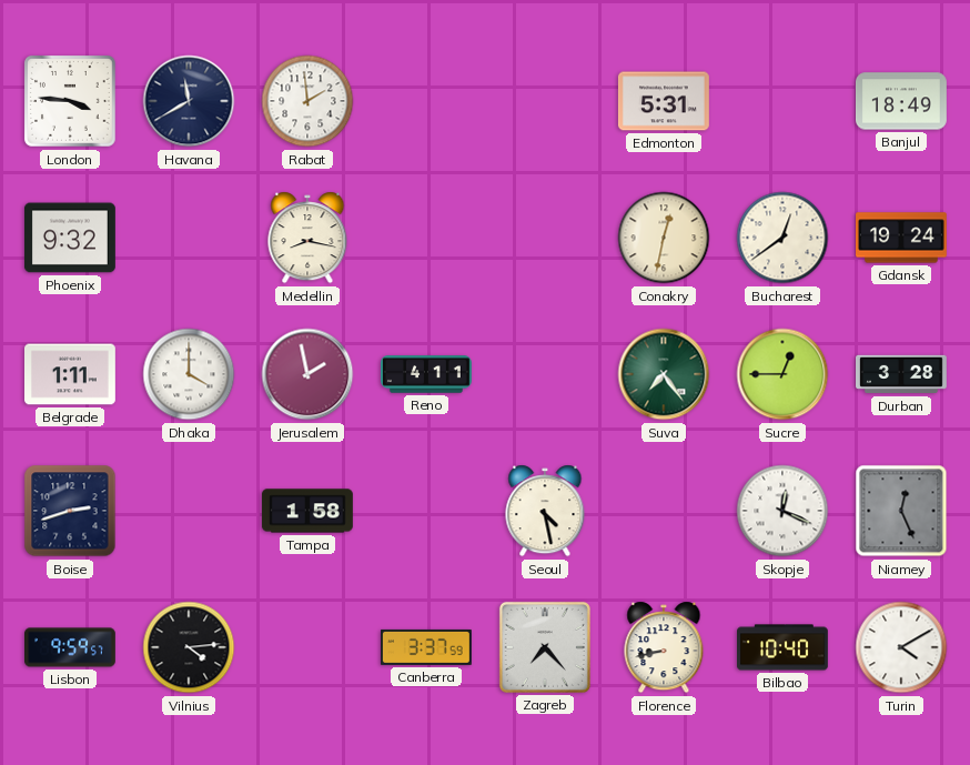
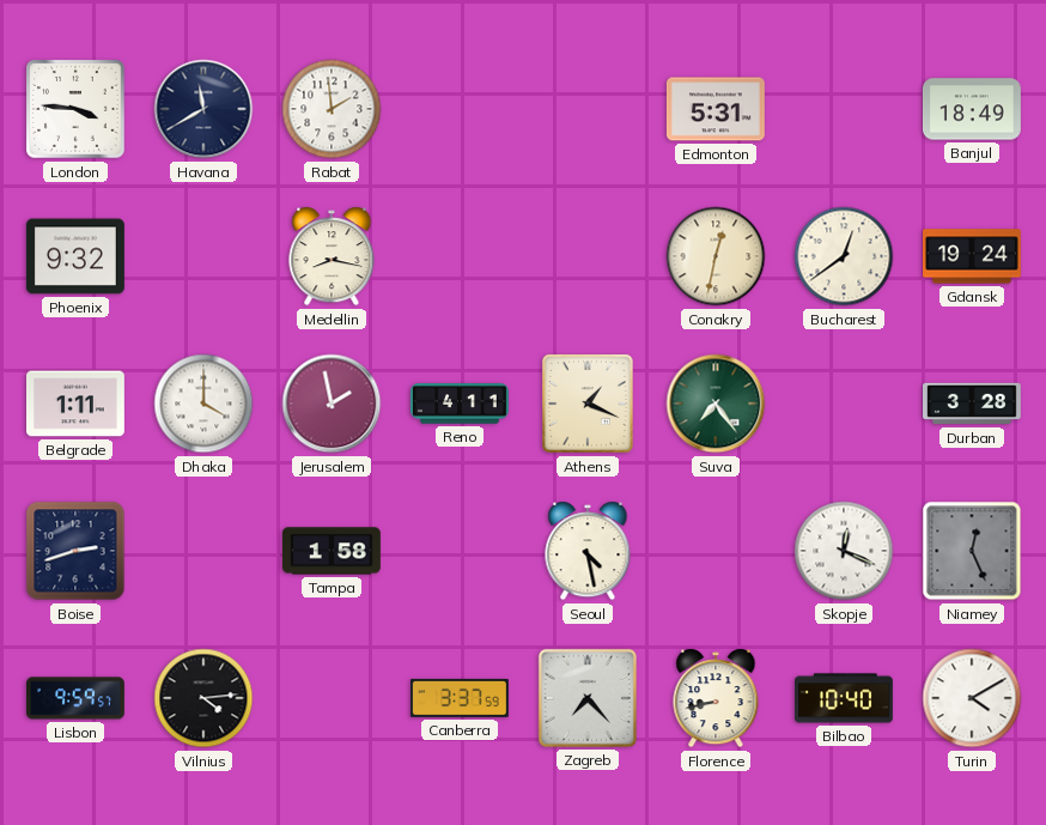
Athens: none -> 1:19 (589, 405)
Sucre: 12:45 -> none (782, 374)
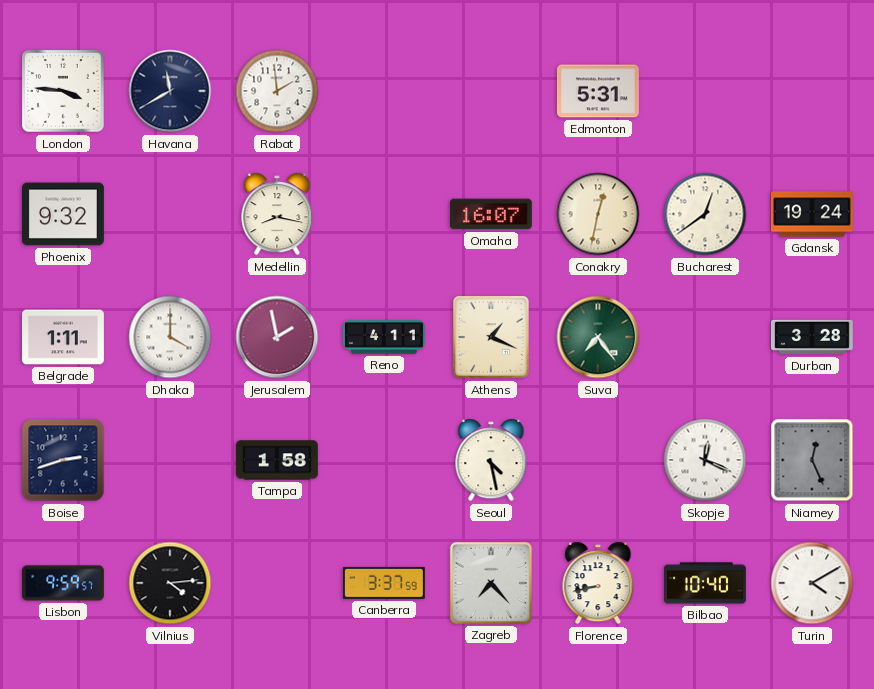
Banjul: 18:49 -> none (972, 109)
Omaha: none -> 16:07 (491, 214)
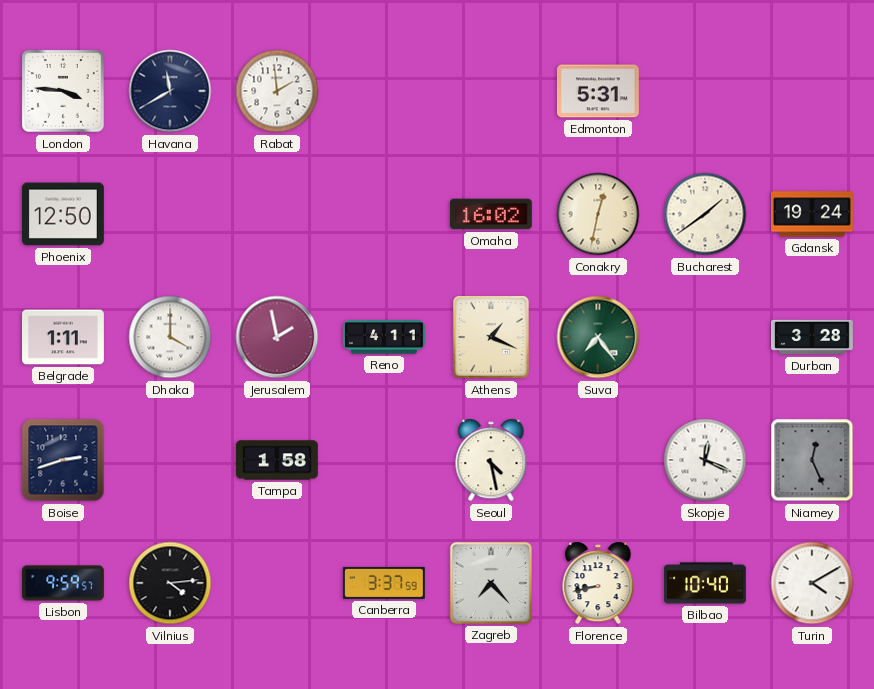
Phoenix: 9:32 -> 12:50 (63, 214)
Medellin: 8:17 -> none (277, 214)
Omaha: 16:07 -> 16:02 (491, 214)
Bucharest: 12:39 -> 1:39 (705, 214)
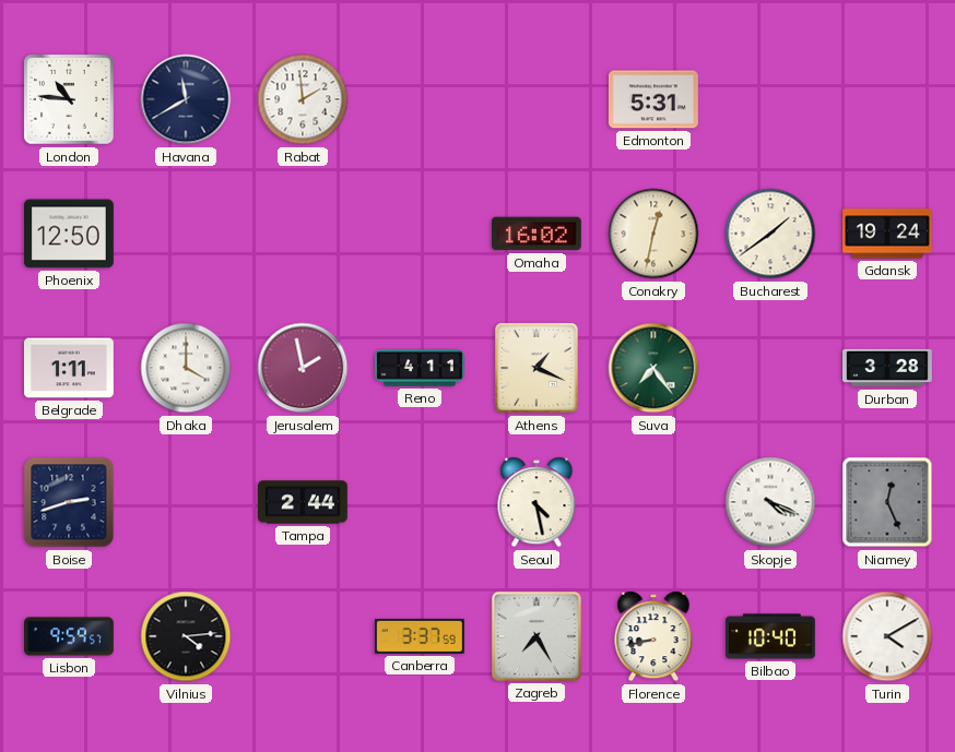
London: 3:46 -> 10:46 (70, 100)
Tampa: 1:58 -> 2:44 (303, 502)
Skopje: 12:19 -> 4:19 (770, 502)
Zagreb: 7:23 -> 7:25 (537, 636)
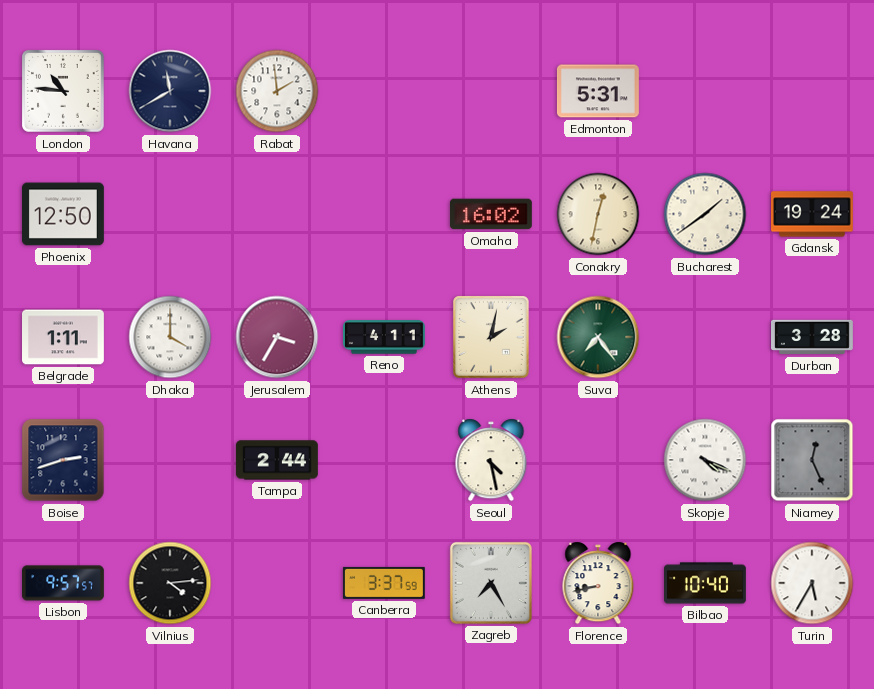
Jerusalem: 1:58 -> 3:35 (277, 337)
Athens: 1:19 -> 2:02 (492, 338)
Lisbon: 9:59 -> 9:57 (64, 583)
Turin: 4:10 -> 5:35 (812, 583)
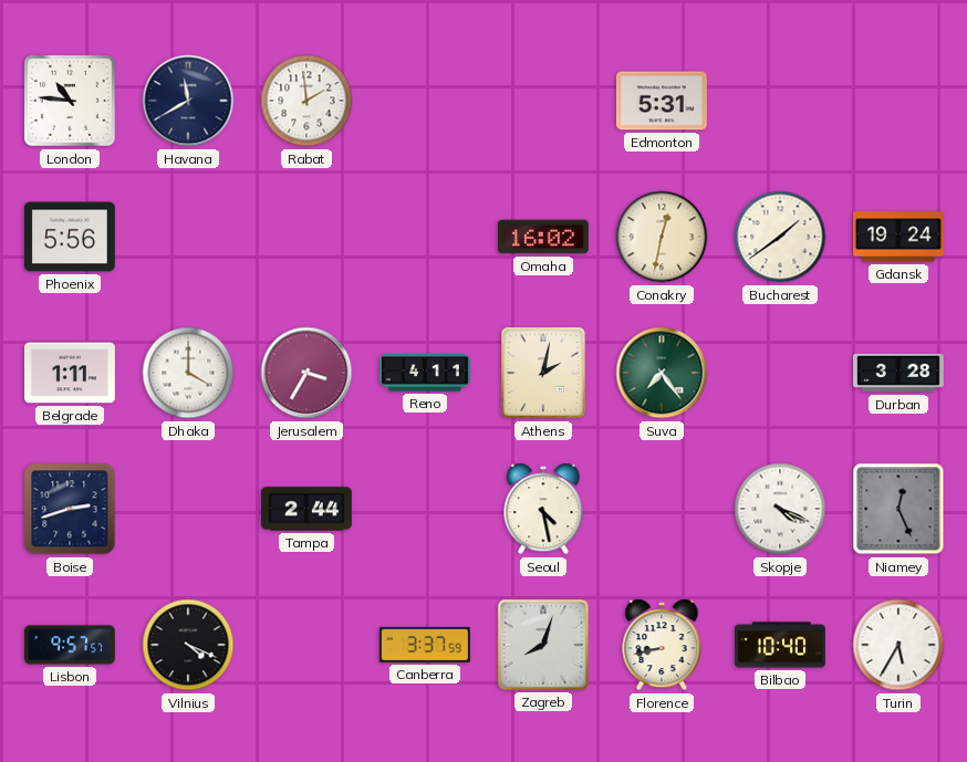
Phoenix: 12:50 -> 5:56 (70, 237)
Vilnius: 4:14 -> 4:19 (188, 645)
Zagreb: 7:25 -> 8:03 (543, 645)
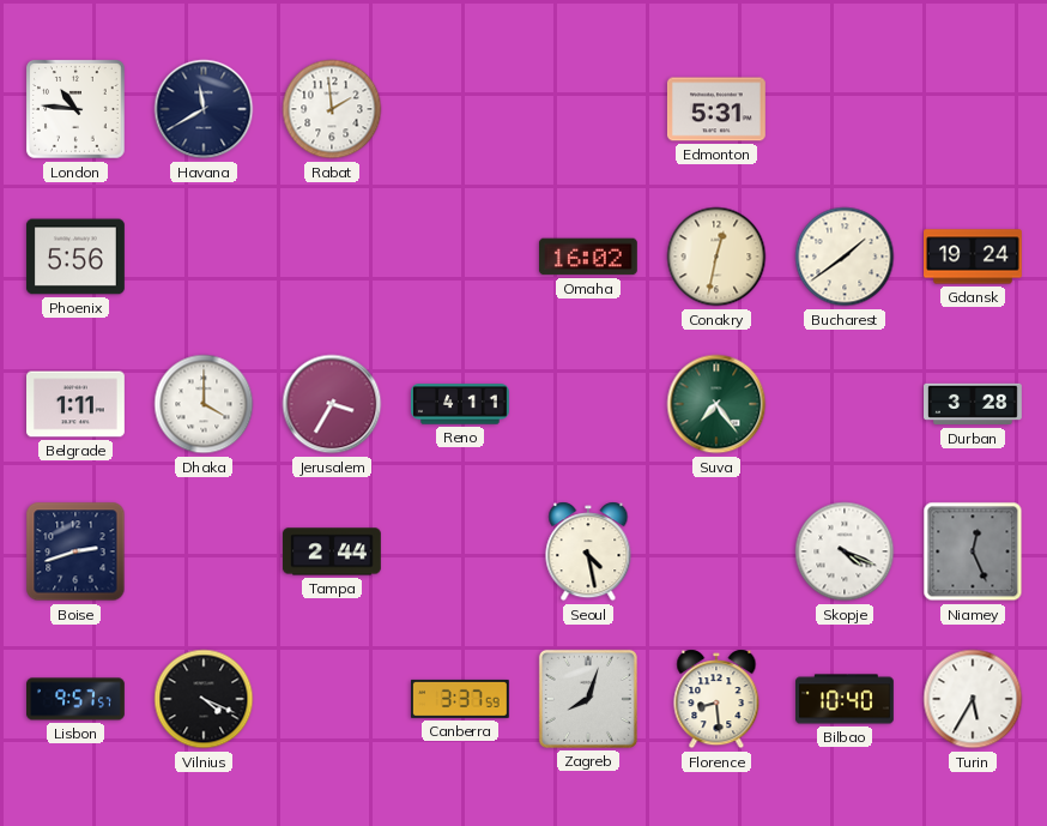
Athens: 2:02 -> none (544, 374)
Florence: 8:43 -> 8:29 (716, 699)
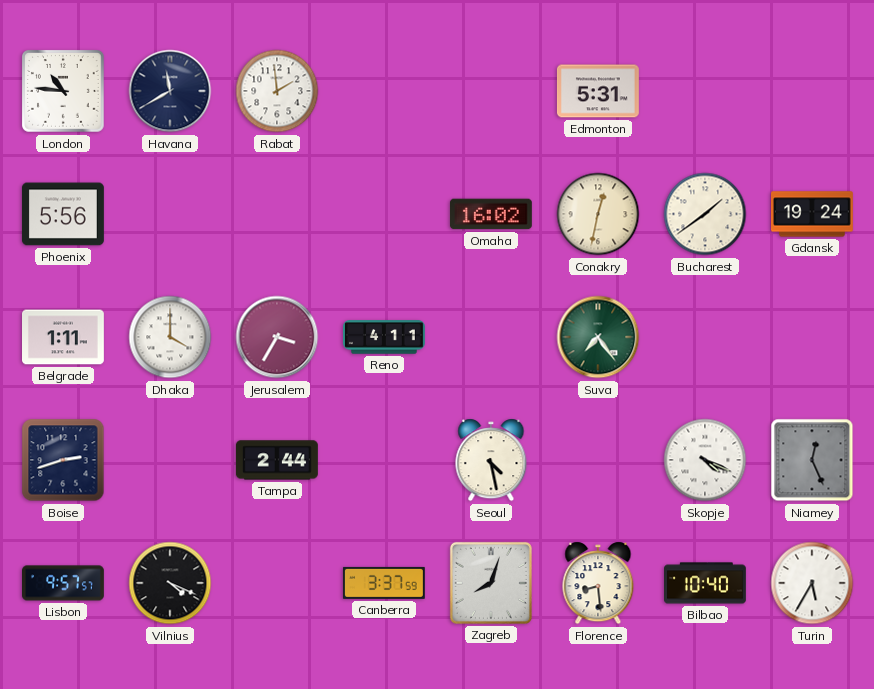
Durban: 3:28 -> none (974, 404)
